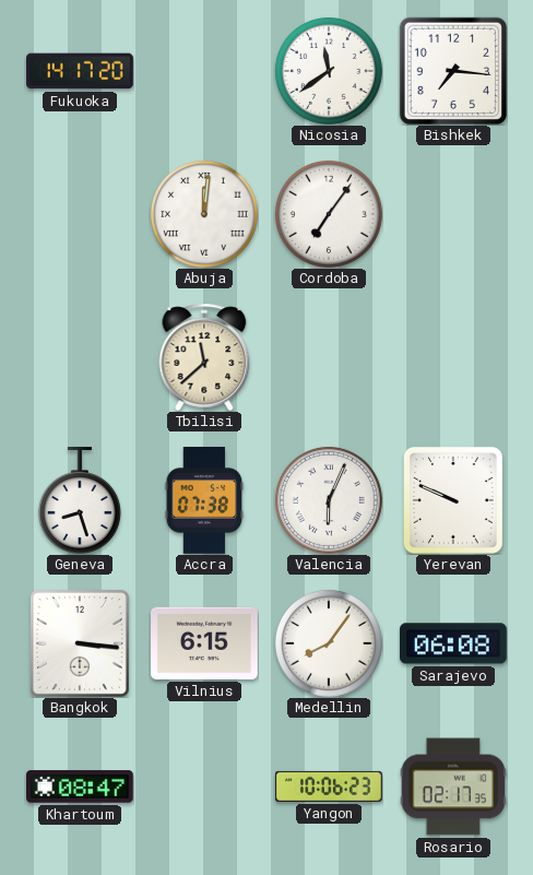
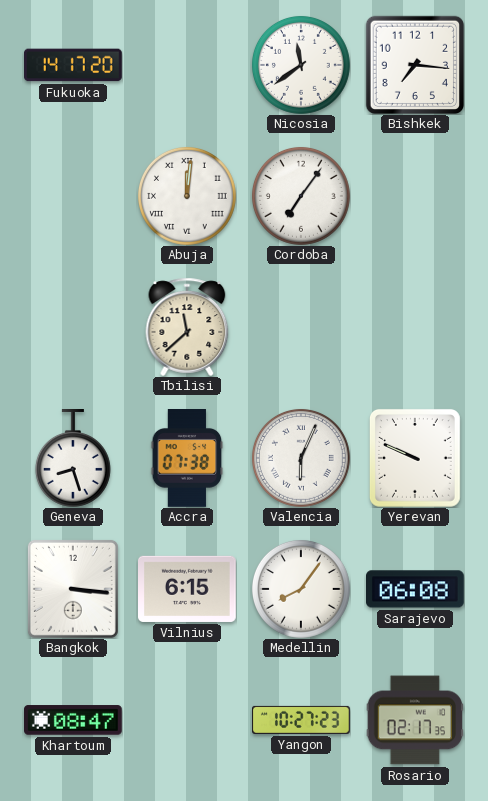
Yangon: 10:06 -> 10:27 (302, 720)
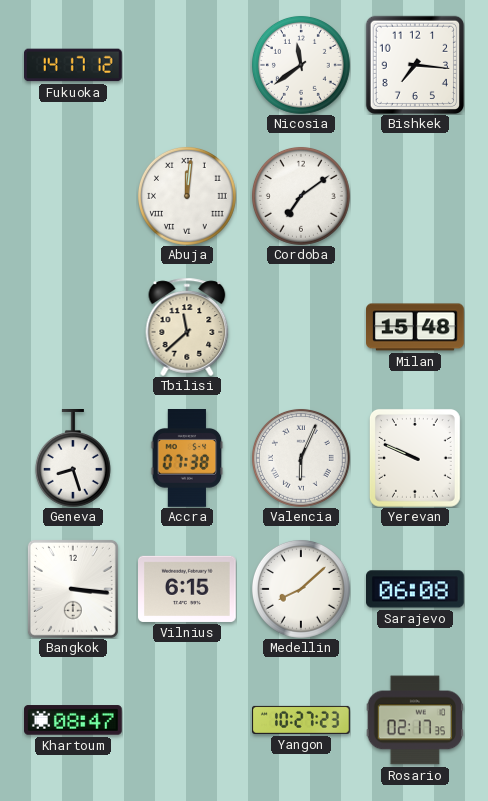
Fukuoka: 14:17:20 -> 14:17:12 (74, 65)
Cordoba: 7:06 -> 7:09 (301, 196)
Milan: none -> 15:48 (416, 327)
Medellin: 8:06 -> 8:08 (301, 589)
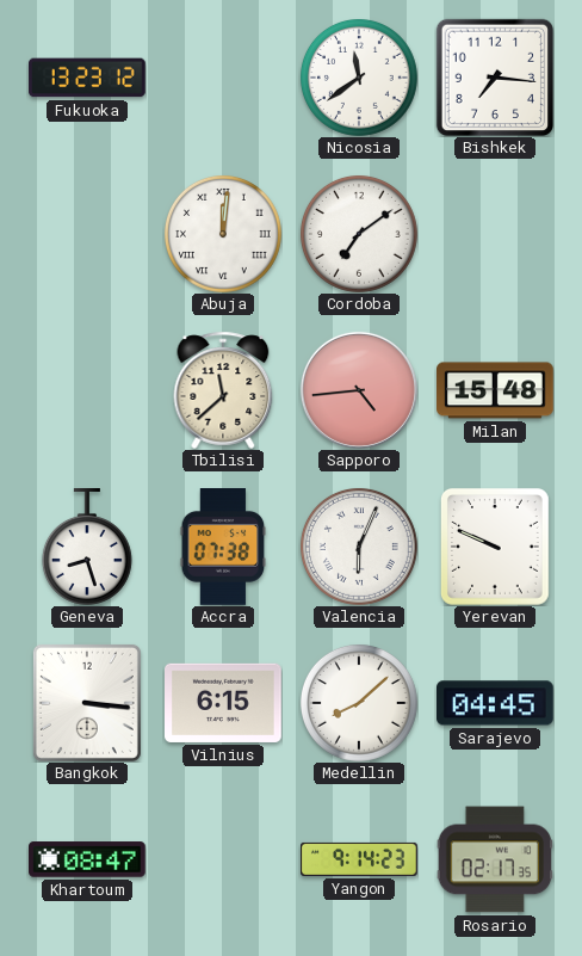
Fukuoka: 14:17 -> 13:23 (88, 78)
Sapporo: none -> 4:44 (359, 390)
Sarajevo: 06:08 -> 04:45 (496, 703)
Yangon: 10:27 -> 9:14 (360, 859)
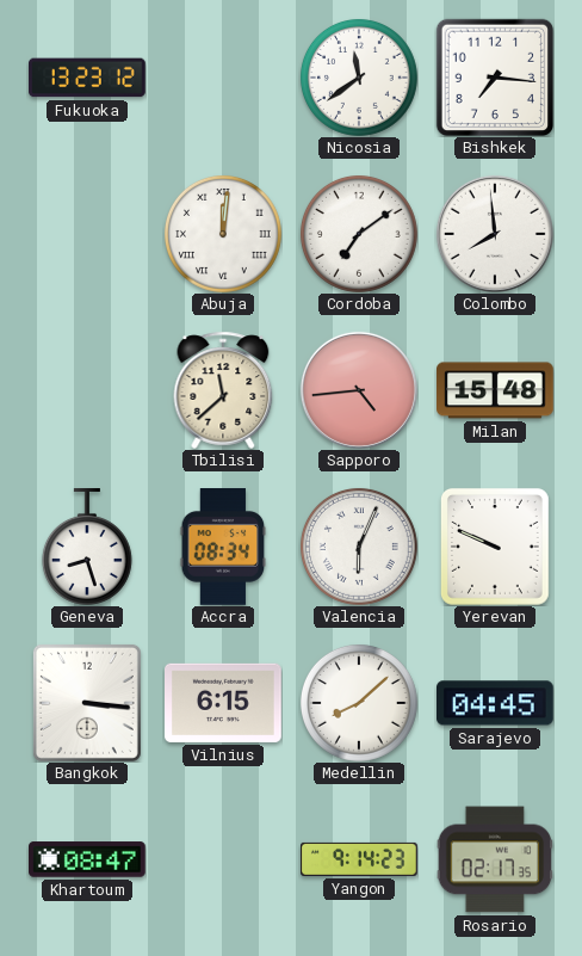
Colombo: none -> 7:59 (495, 234)
Accra: 07:38 -> 08:34 (223, 548)
